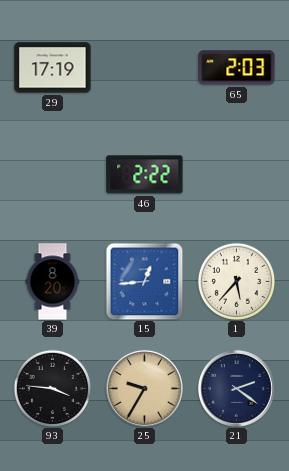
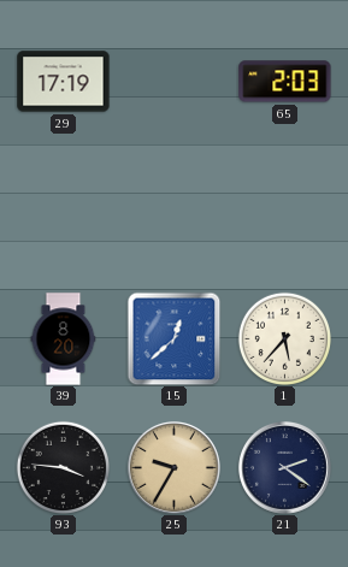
46: 2:22 -> none (145, 175)
15: 12:44 -> 12:38 (173, 338)
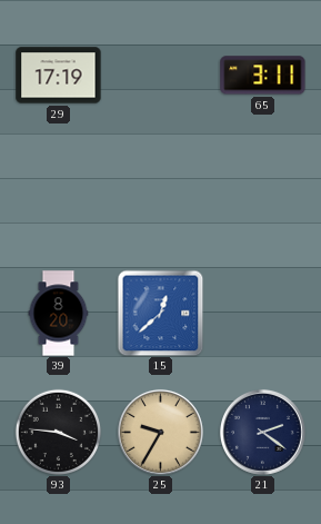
65: 2:03 -> 3:11 (263, 76)
1: 5:37 -> none (284, 338)
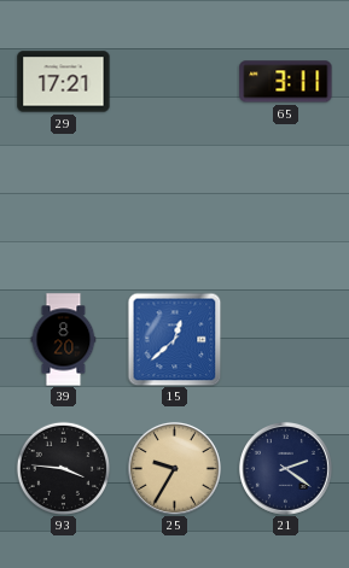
29: 17:19 -> 17:21 (64, 82)
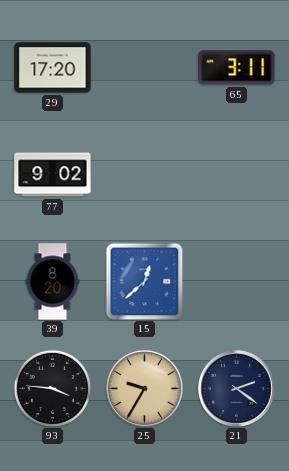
29: 17:21 -> 17:20 (53, 68)
77: none -> 9:02 (53, 175)
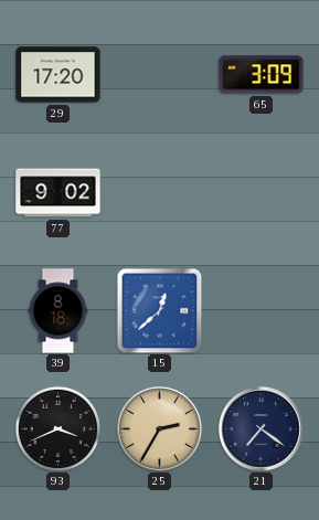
65: 3:11 -> 3:09 (262, 75)
39: 8:20 -> 8:18 (59, 311)
93: 3:46 -> 3:41 (57, 428)
25: 9:35 -> 2:35 (159, 428)
21: 2:21 -> 7:21 (260, 428)
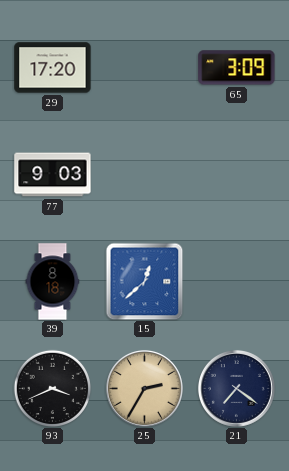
77: 9:02 -> 9:03 (53, 175)
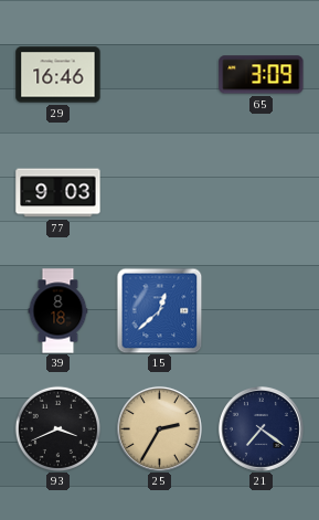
29: 17:20 -> 16:46 (59, 75)
